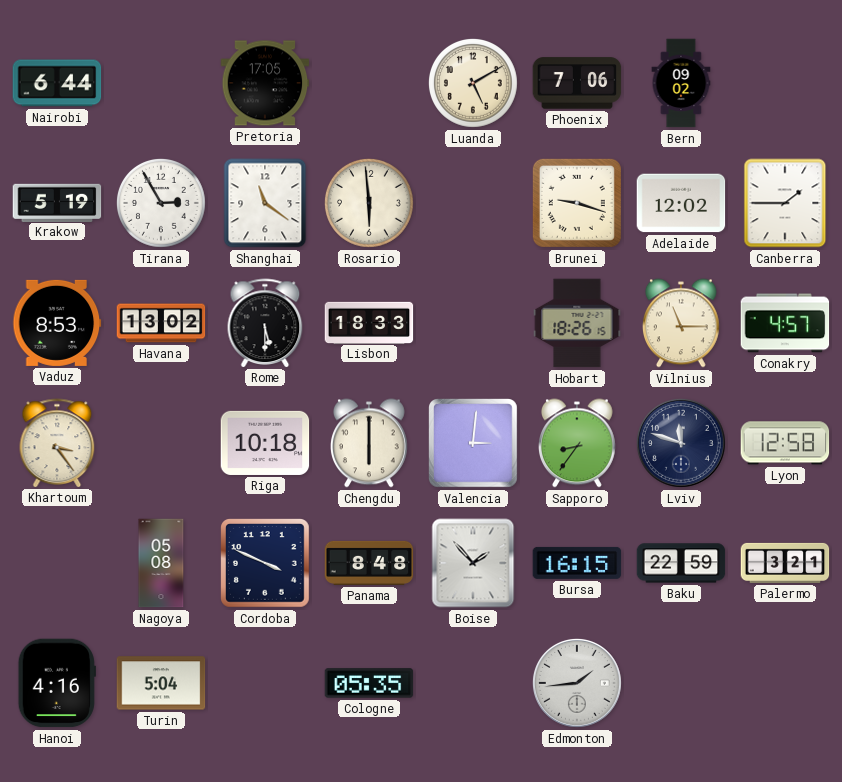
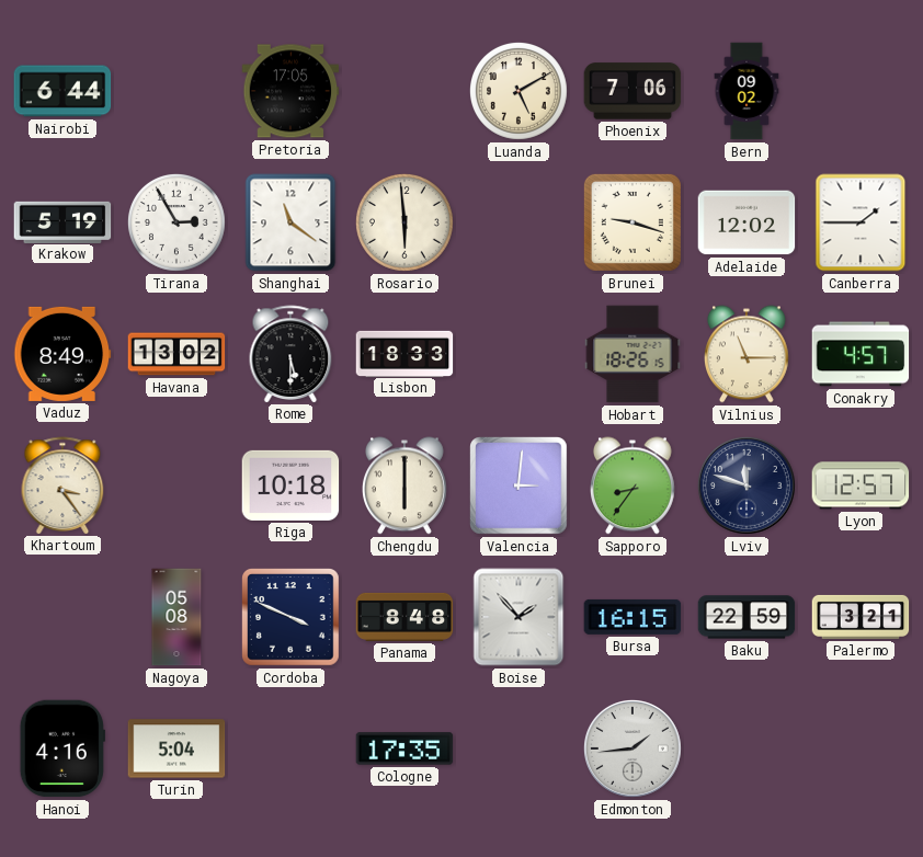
Vaduz: 8:53 -> 8:49 (62, 354)
Lyon: 12:58 -> 12:57 (861, 485)
Cologne: 05:35 -> 17:35 (404, 749)
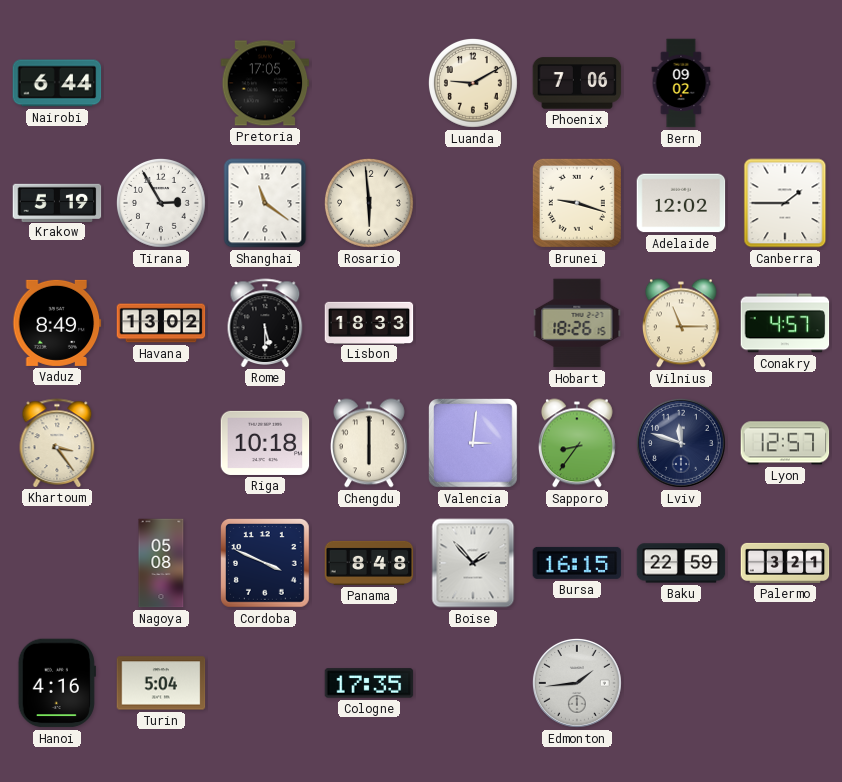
Luanda: 5:10 -> 9:10 (473, 83)
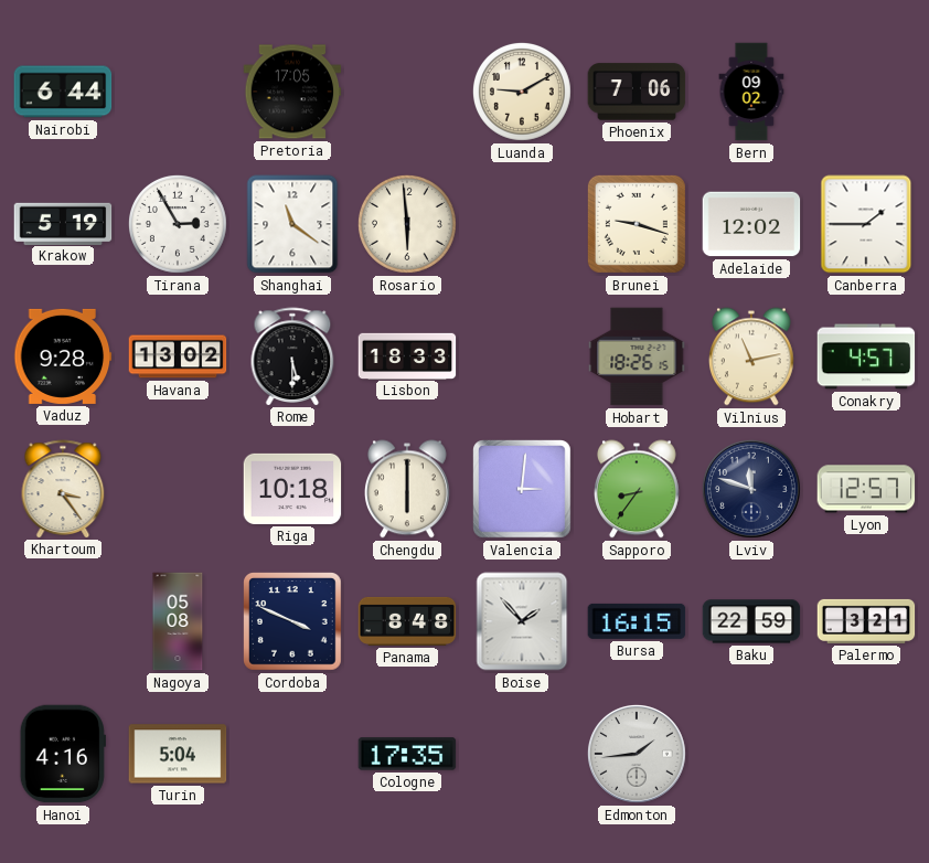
Vaduz: 8:49 -> 9:28 (63, 356)
Vilnius: 11:15 -> 11:13 (752, 356)
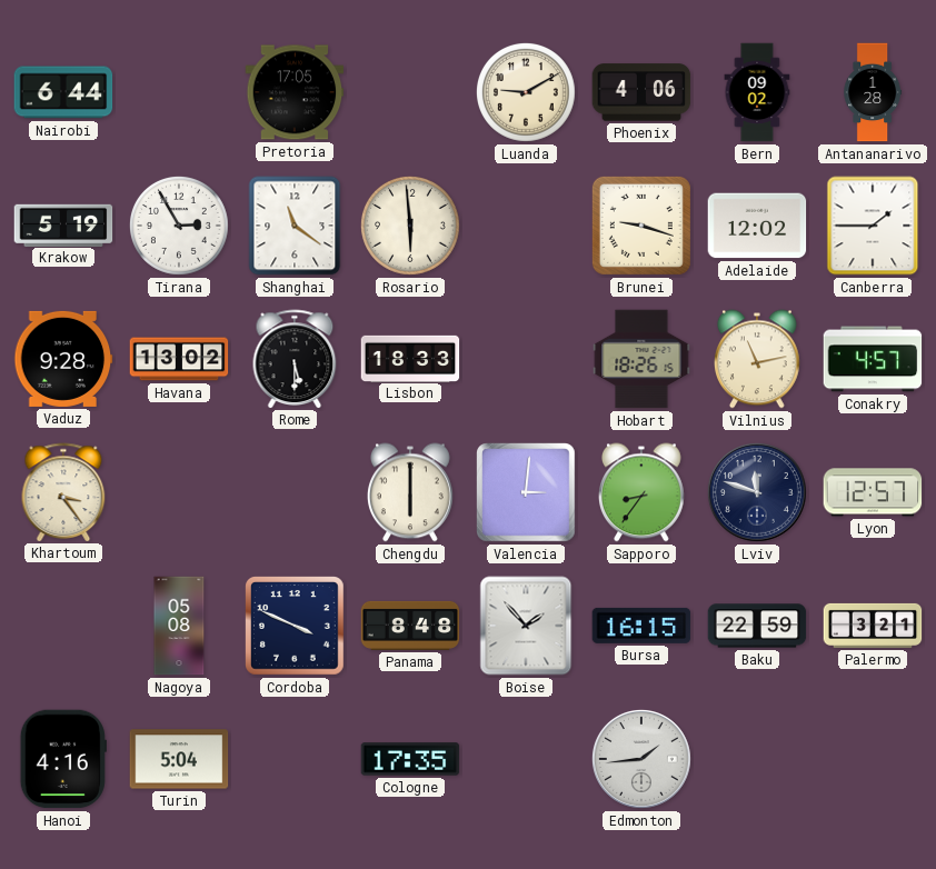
Phoenix: 7:06 -> 4:06 (641, 92)
Antananarivo: none -> 1:28 (872, 92)
Riga: 10:18 -> none (292, 489)
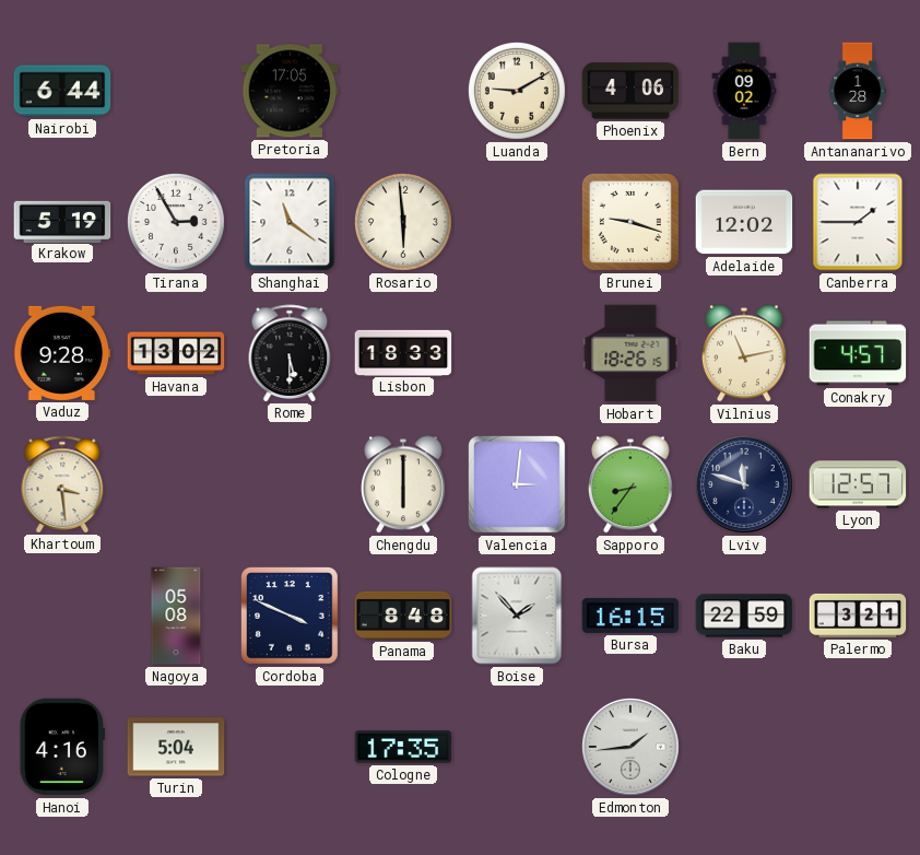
Khartoum: 3:24 -> 3:29 (62, 484)
